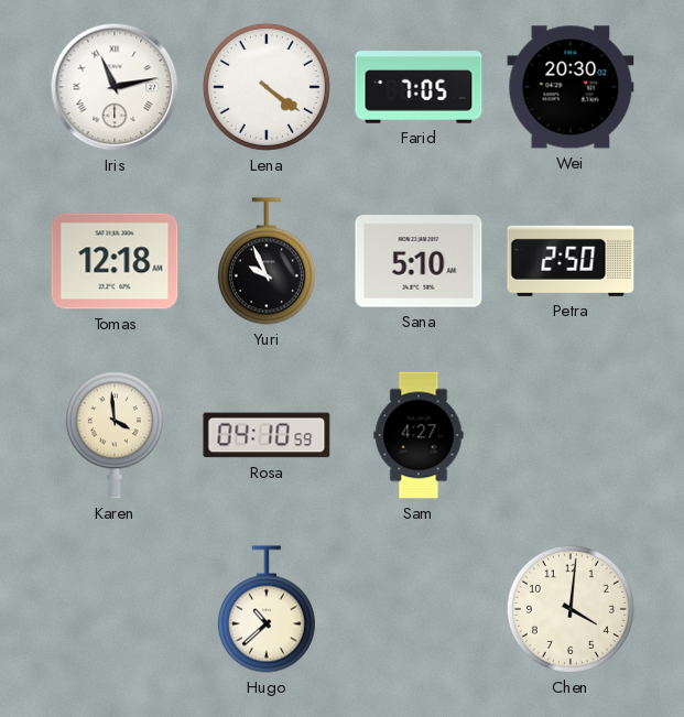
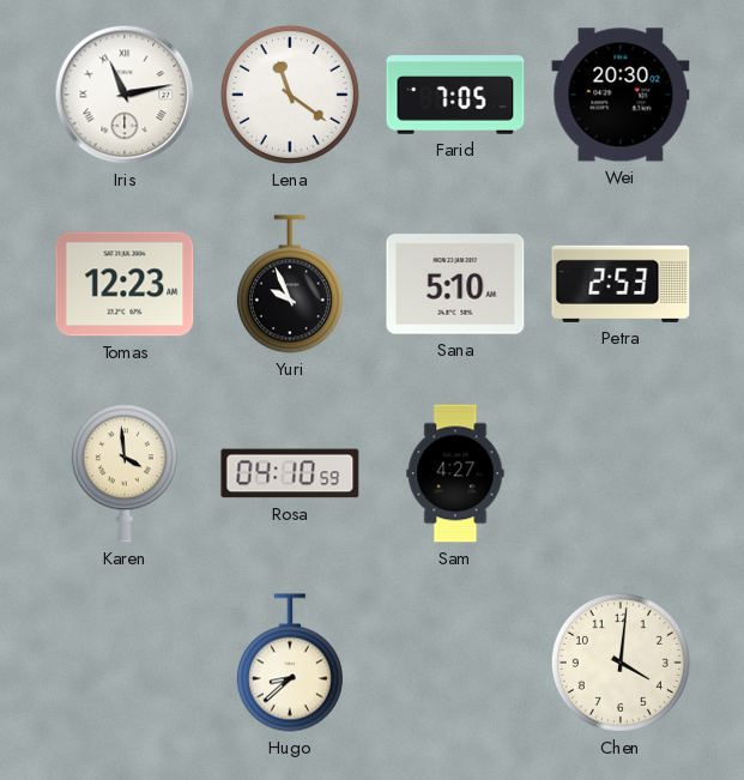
Lena: 4:21 -> 11:21 (290, 95)
Tomas: 12:18 -> 12:23 (125, 284)
Petra: 2:50 -> 2:53 (621, 284)
Hugo: 10:38 -> 8:38 (290, 663)
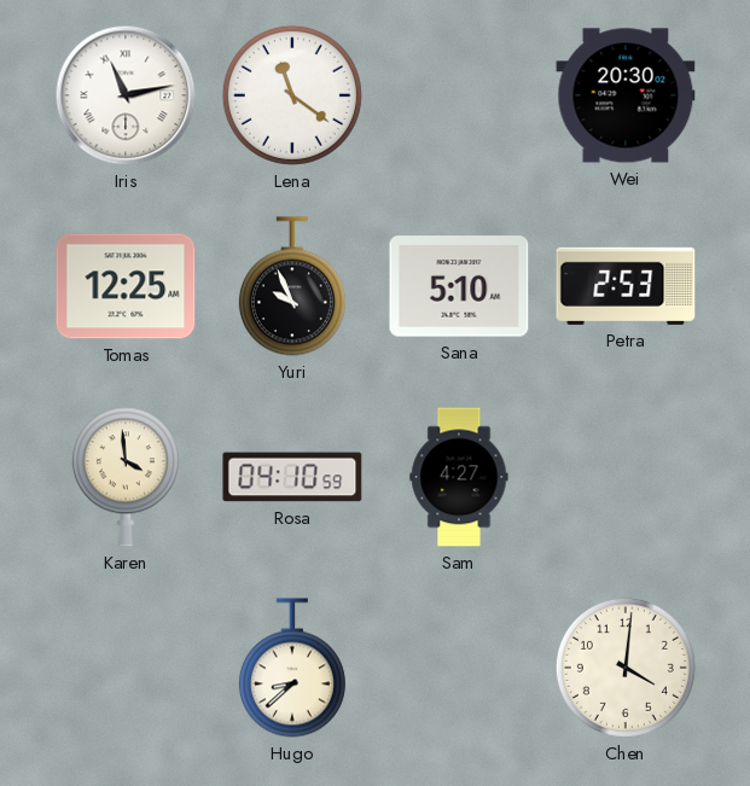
Farid: 7:05 -> none (455, 95)
Tomas: 12:23 -> 12:25 (126, 286)
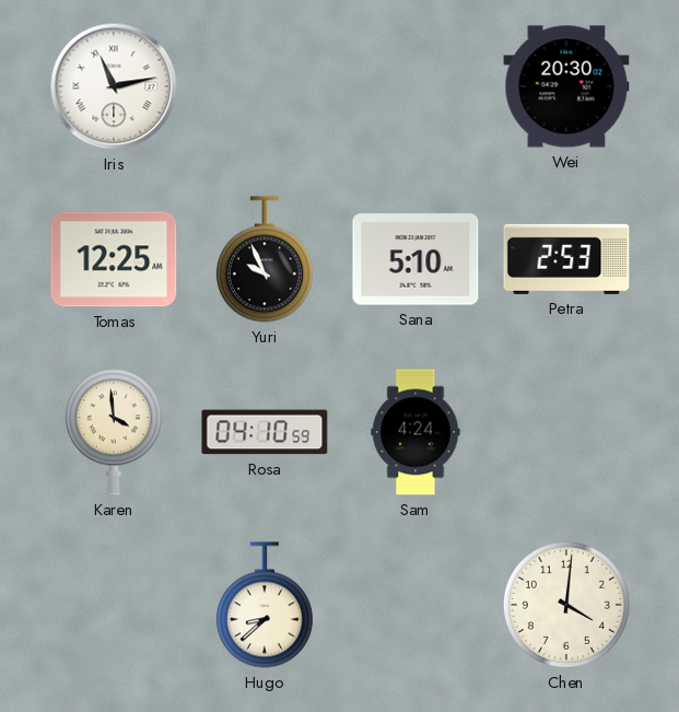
Lena: 11:21 -> none (292, 95)
Sam: 4:27 -> 4:24 (415, 432)
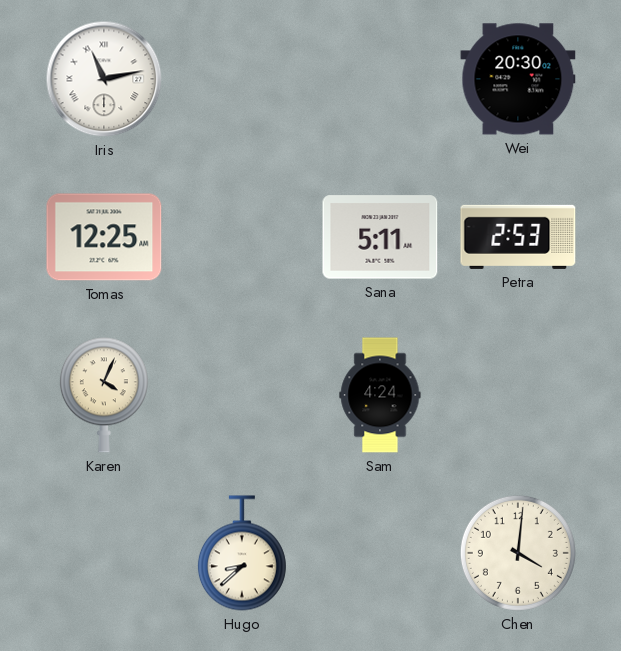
Yuri: 9:56 -> none (265, 259)
Sana: 5:10 -> 5:11 (380, 237)
Karen: 3:59 -> 4:04 (104, 395)
Rosa: 04:10 -> none (265, 432)
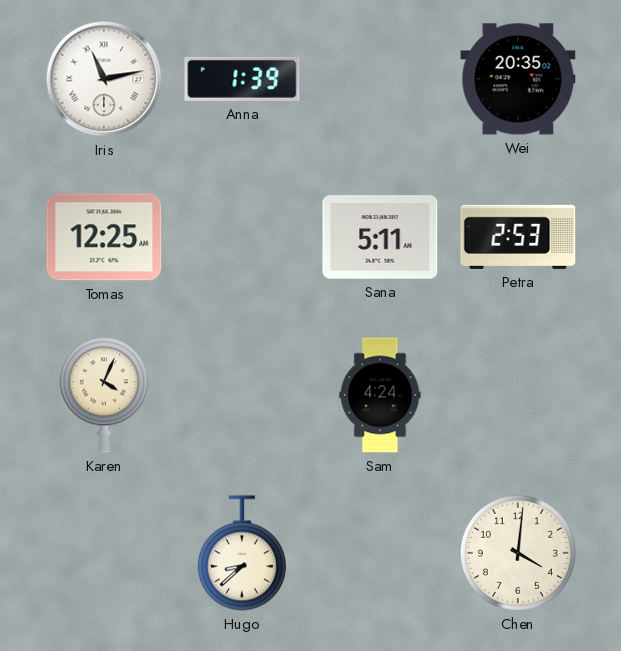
Anna: none -> 1:39 (242, 79)
Wei: 20:30 -> 20:35 (518, 79)
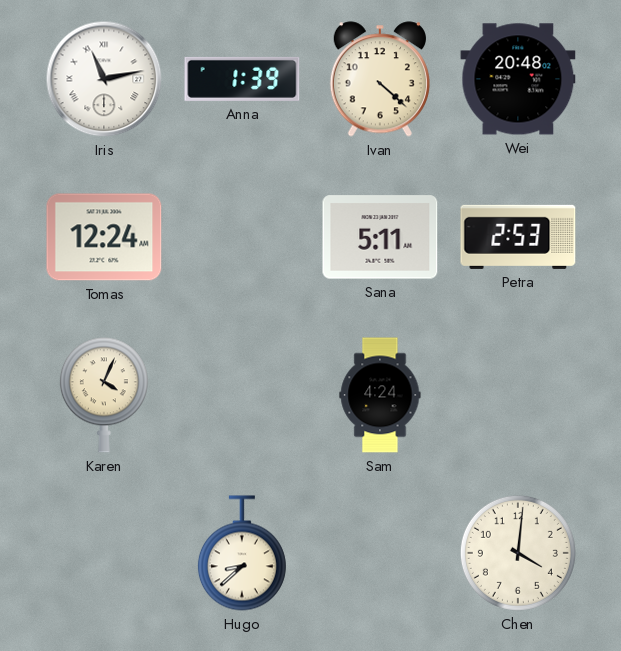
Ivan: none -> 4:22 (380, 79)
Wei: 20:35 -> 20:48 (518, 79)
Tomas: 12:25 -> 12:24 (104, 237)
